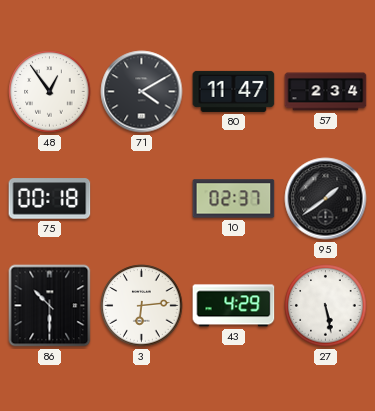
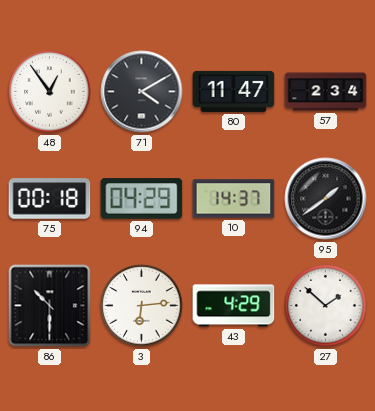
94: none -> 04:29 (142, 199)
10: 02:37 -> 14:37 (234, 199)
27: 5:28 -> 1:52 (326, 306)
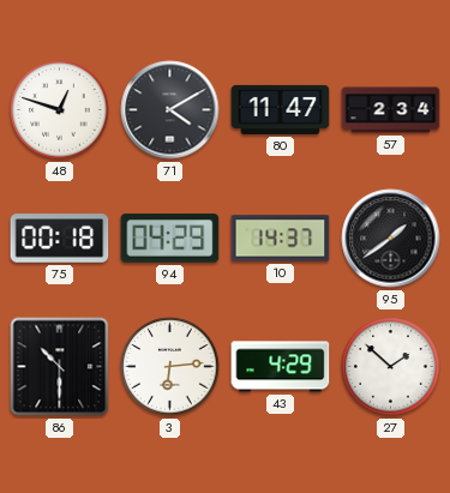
48: 12:54 -> 12:48 (60, 110)
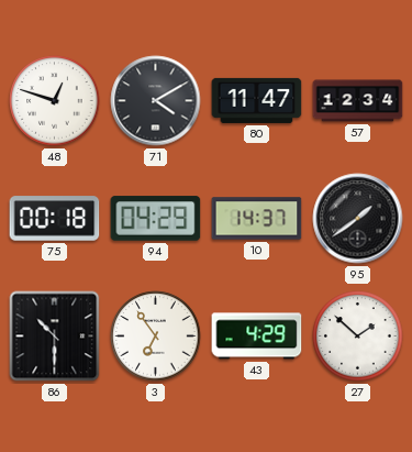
57: 2:34 -> 12:34 (358, 101)
3: 6:14 -> 6:54 (156, 337)
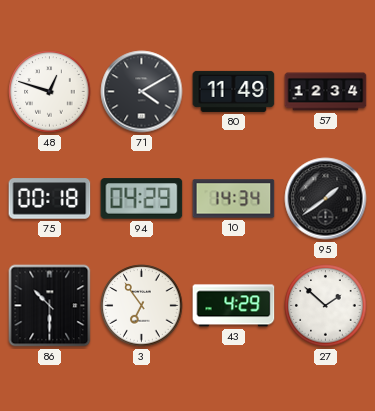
80: 11:47 -> 11:49 (234, 91)
10: 14:37 -> 14:34 (234, 199)
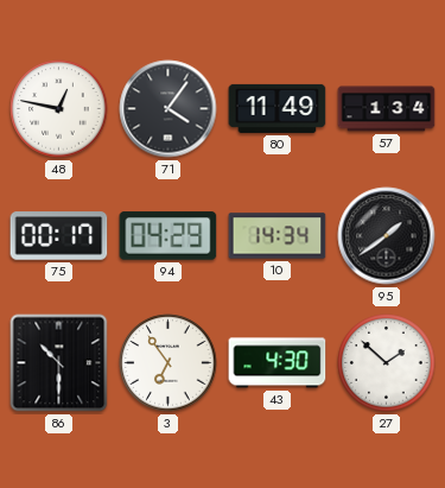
48: 12:48 -> 12:47 (59, 109)
71: 4:10 -> 4:06 (169, 109)
57: 12:34 -> 1:34 (387, 109)
75: 00:18 -> 00:17 (59, 236)
43: 4:29 -> 4:30 (278, 363)
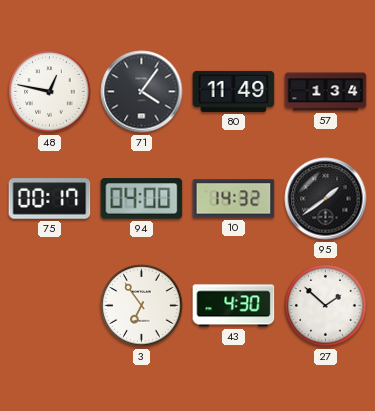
94: 04:29 -> 04:00 (142, 199)
10: 14:34 -> 14:32 (234, 199)
86: 10:30 -> none (59, 363)
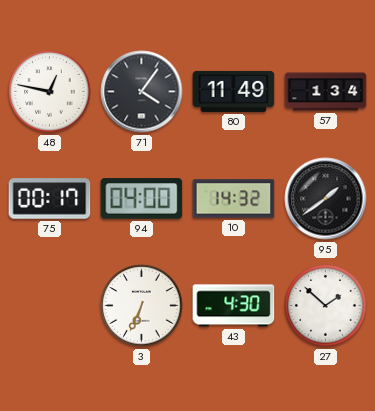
3: 6:54 -> 6:34 (142, 306)
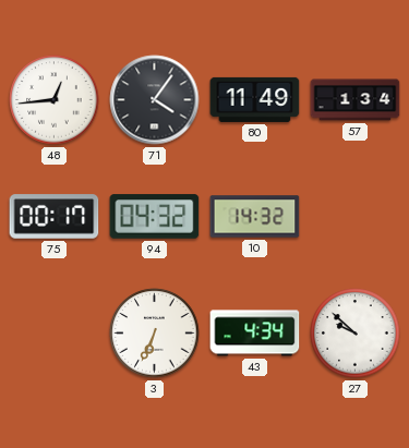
48: 12:47 -> 12:44 (55, 100)
94: 04:00 -> 04:32 (155, 217)
95: 1:39 -> none (326, 199)
43: 4:30 -> 4:34 (255, 334)
27: 1:52 -> 9:52 (356, 334)
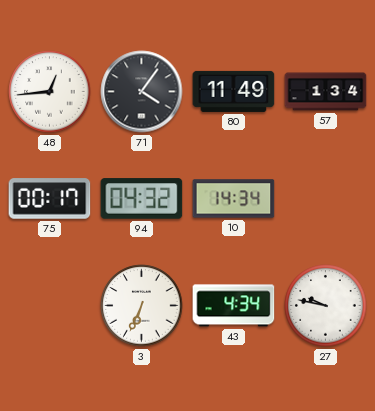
10: 14:32 -> 14:34 (234, 199)
27: 9:52 -> 9:47 (326, 306)
